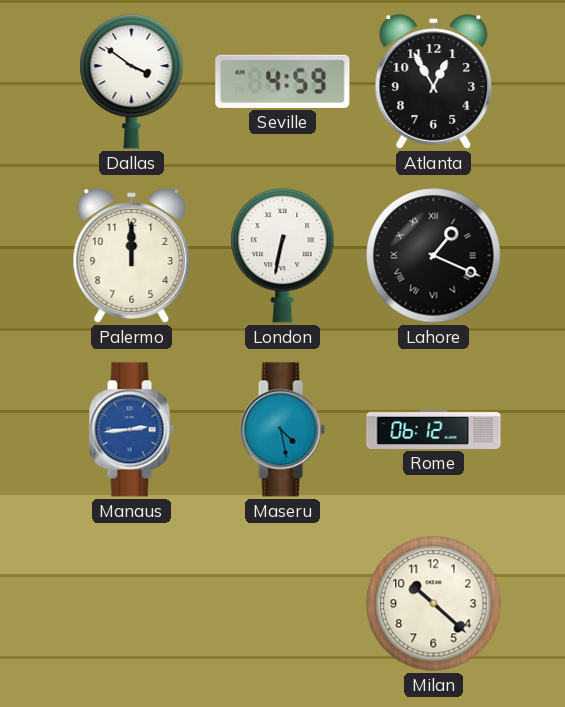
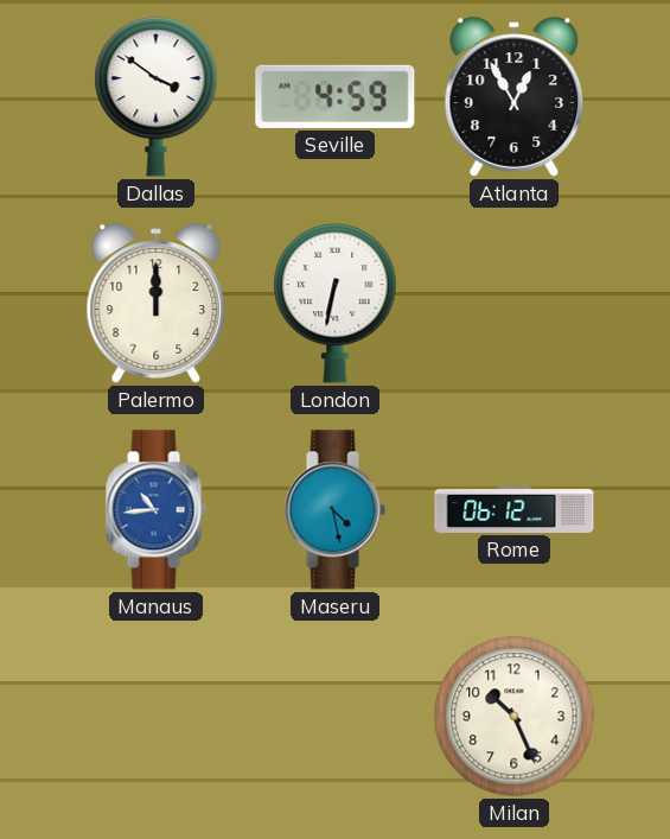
Lahore: 1:19 -> none (434, 256)
Manaus: 2:44 -> 10:44 (155, 510)
Milan: 10:22 -> 10:26 (515, 717)
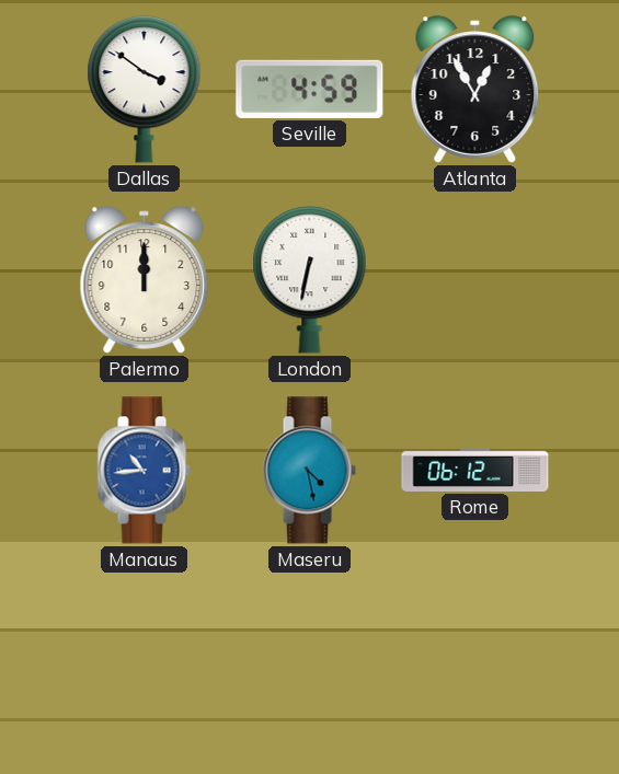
Milan: 10:26 -> none (515, 717)
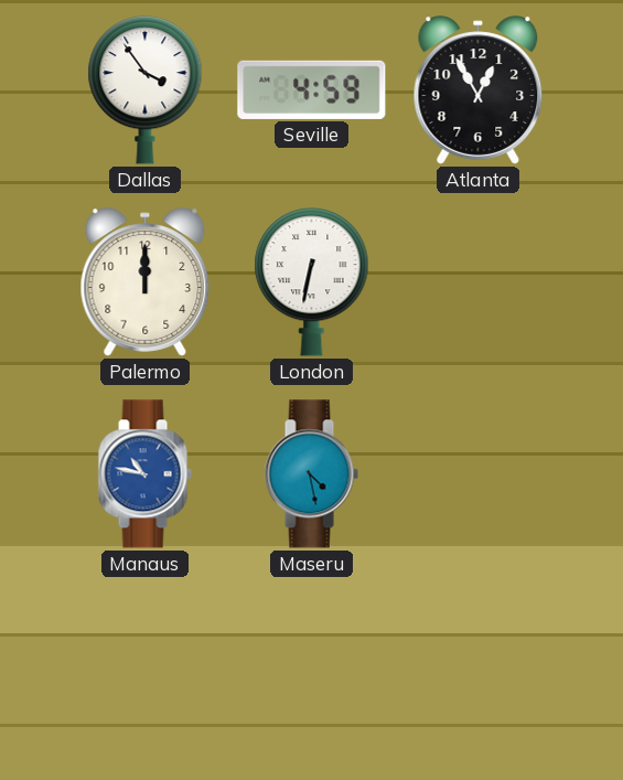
Dallas: 3:51 -> 3:54 (146, 90)
Manaus: 10:44 -> 10:47 (144, 474)
Rome: 06:12 -> none (475, 470)
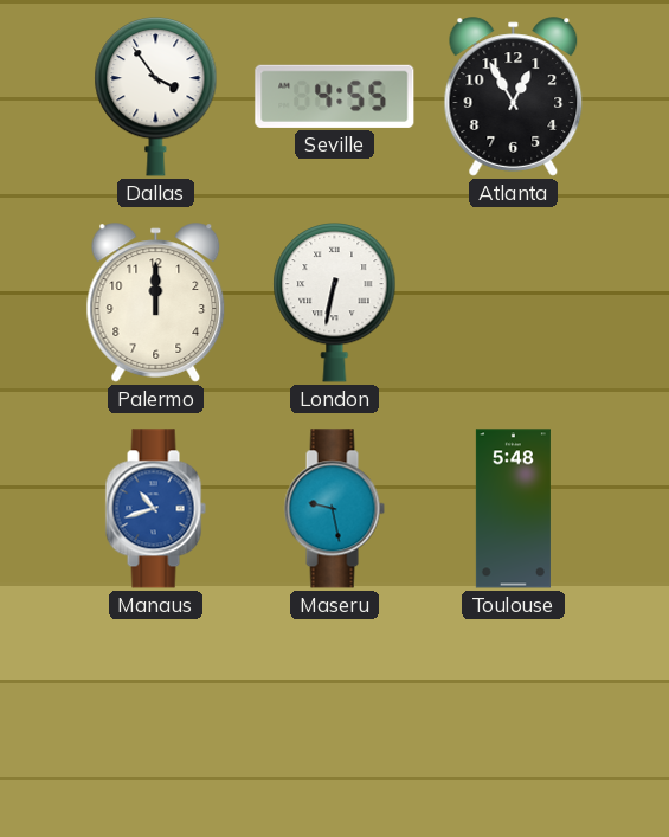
Seville: 4:59 -> 4:55 (335, 96)
Manaus: 10:47 -> 10:42 (155, 509)
Maseru: 4:28 -> 9:28 (334, 509)
Toulouse: none -> 5:48 (513, 509)
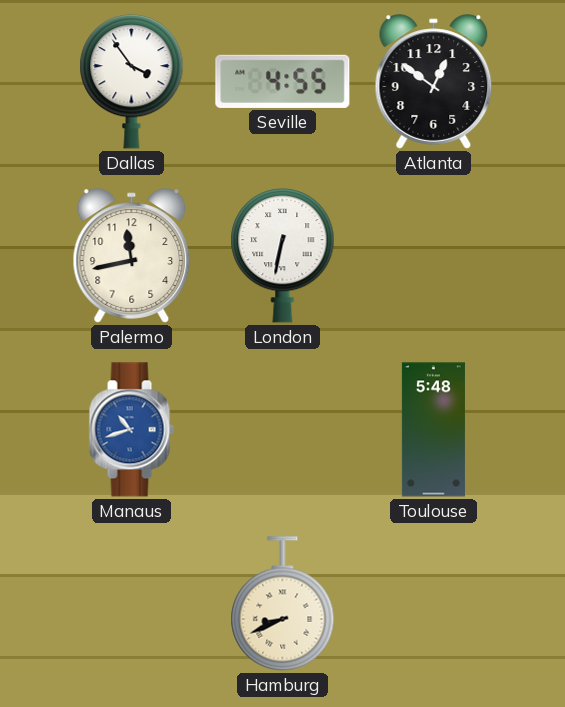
Atlanta: 12:55 -> 12:51 (434, 82)
Palermo: 12:00 -> 11:43 (132, 256)
Maseru: 9:28 -> none (334, 509)
Hamburg: none -> 8:41 (283, 604)
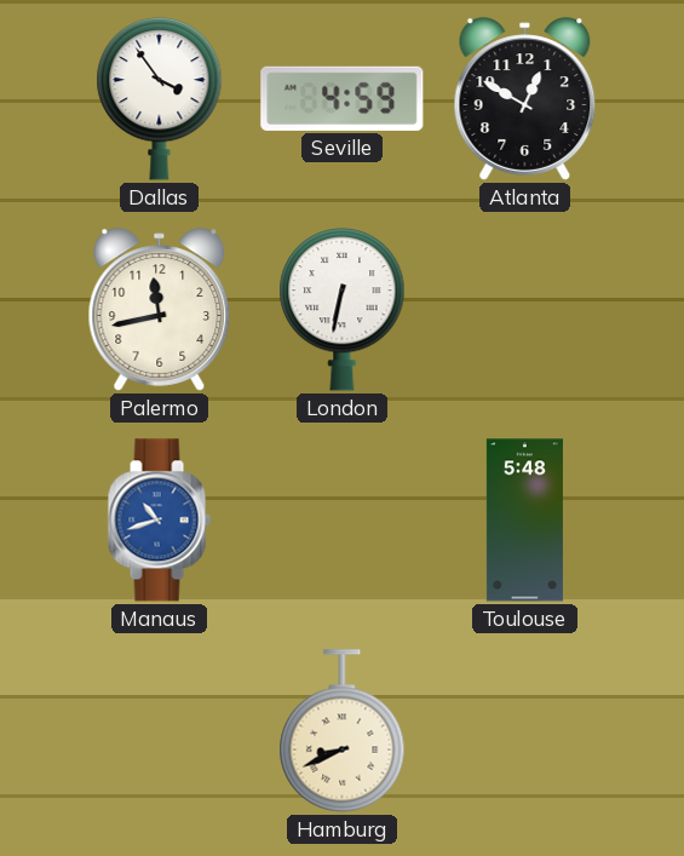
Seville: 4:55 -> 4:59 (343, 98)
Atlanta: 12:51 -> 12:50 (525, 99)
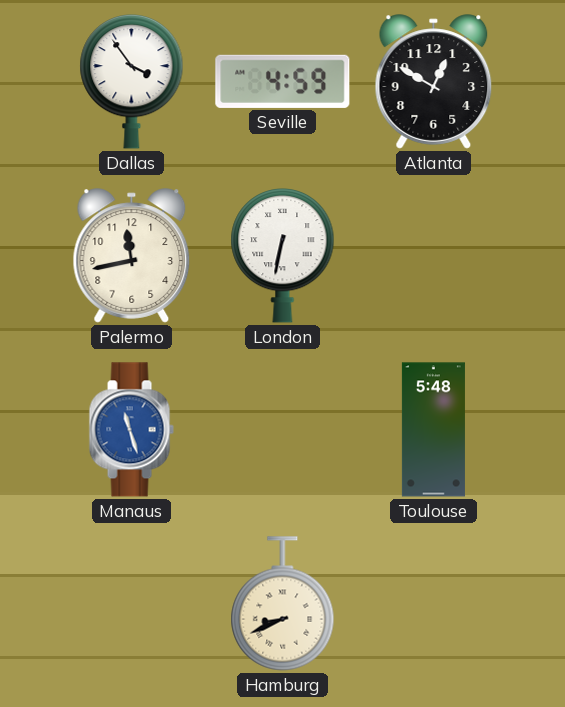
Manaus: 10:42 -> 11:27 (131, 430)
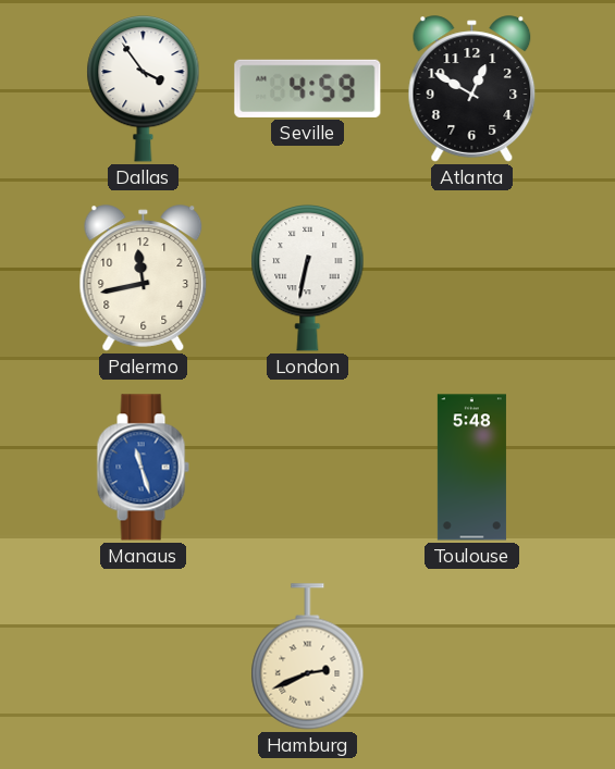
Hamburg: 8:41 -> 2:41 (308, 657)
